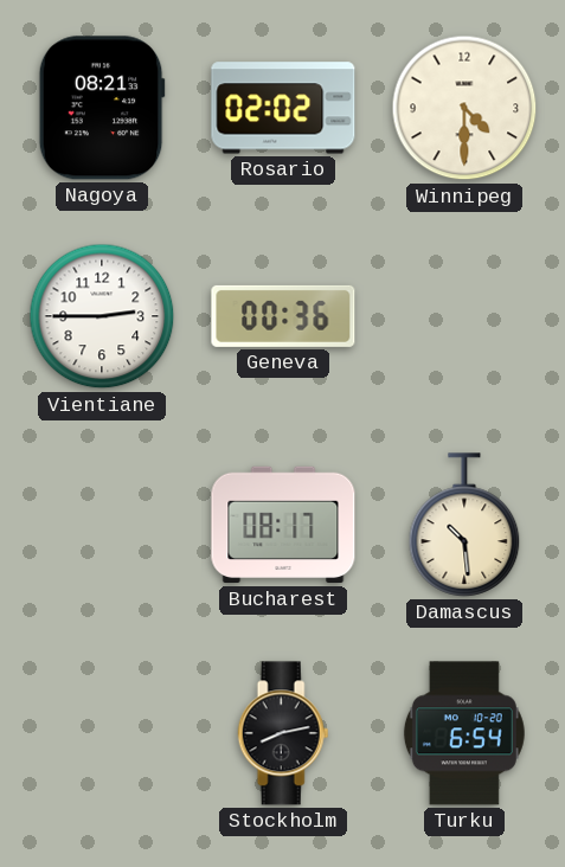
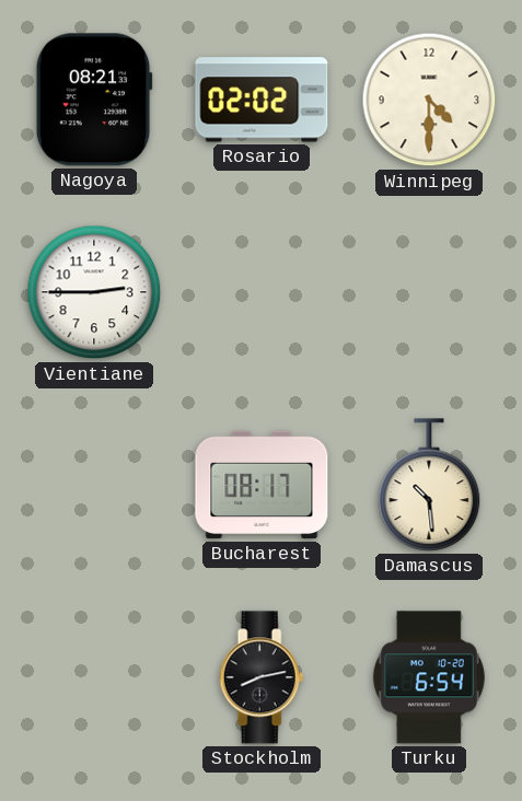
Geneva: 00:36 -> none (283, 316)
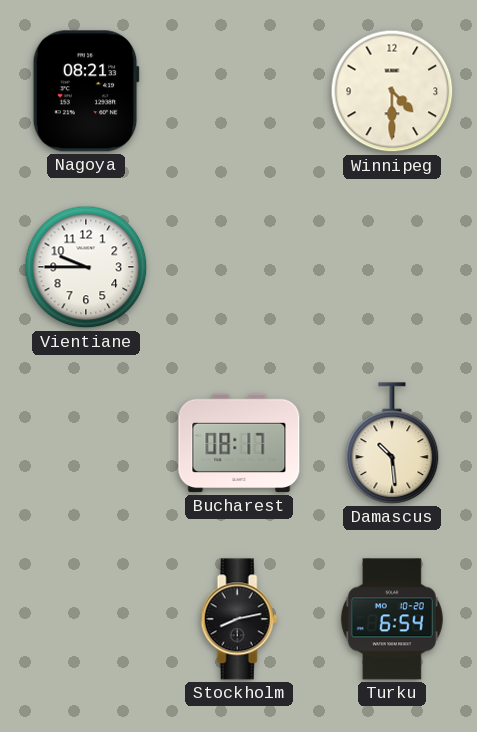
Rosario: 02:02 -> none (262, 100)
Vientiane: 2:45 -> 9:45 (86, 267)
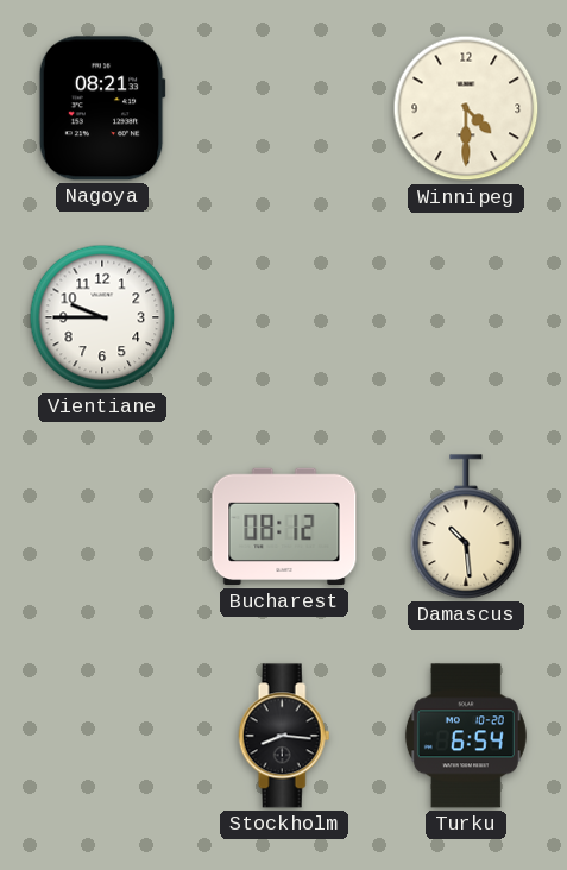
Bucharest: 08:17 -> 08:12 (284, 527)
Stockholm: 8:13 -> 8:16 (284, 736)
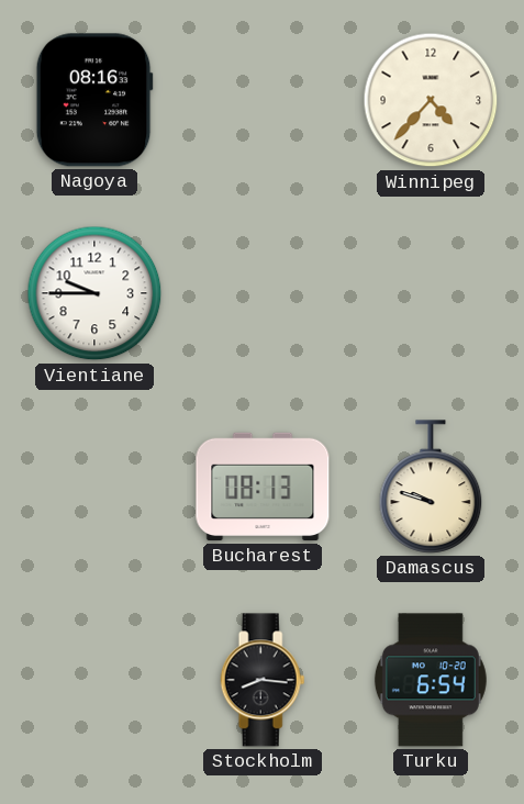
Nagoya: 08:21 -> 08:16 (94, 100)
Winnipeg: 4:30 -> 4:37 (431, 100)
Bucharest: 08:12 -> 08:13 (263, 487)
Damascus: 10:29 -> 9:48 (431, 487)
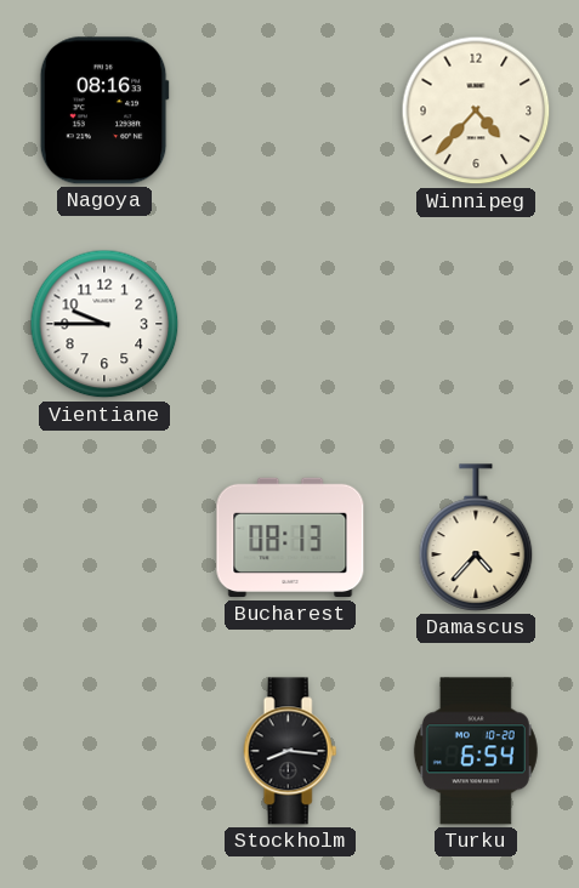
Damascus: 9:48 -> 4:37 (476, 537)
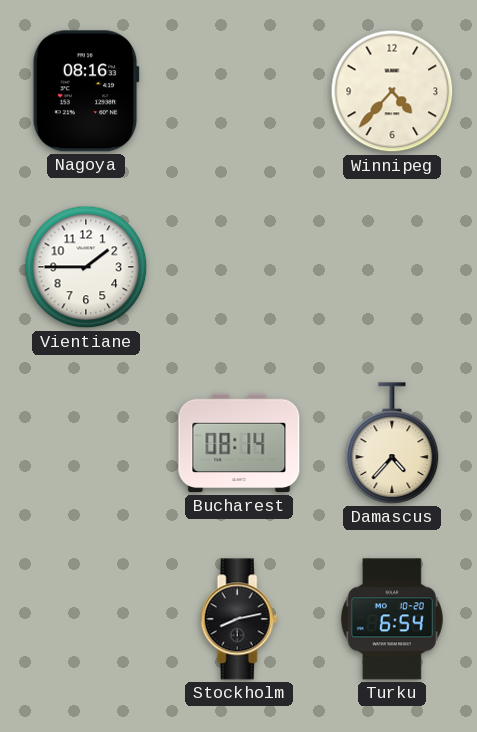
Vientiane: 9:45 -> 1:45 (86, 267)
Bucharest: 08:13 -> 08:14 (239, 443)
Stockholm: 8:16 -> 8:13 (239, 619)
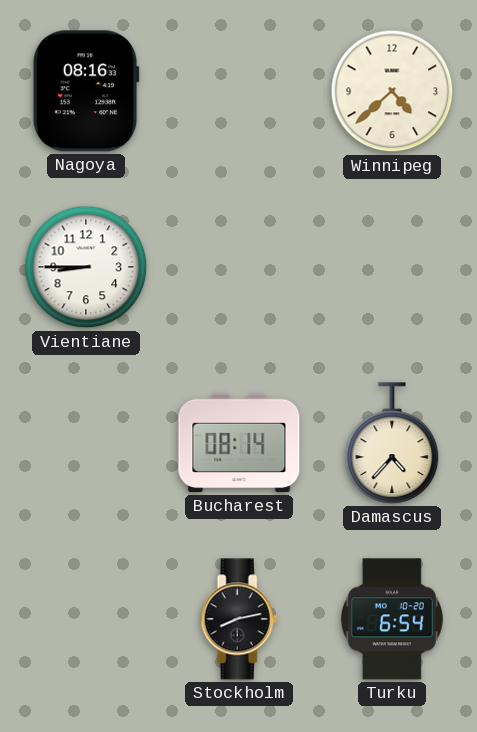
Winnipeg: 4:37 -> 4:38 (392, 91)
Vientiane: 1:45 -> 8:45 (86, 267)
